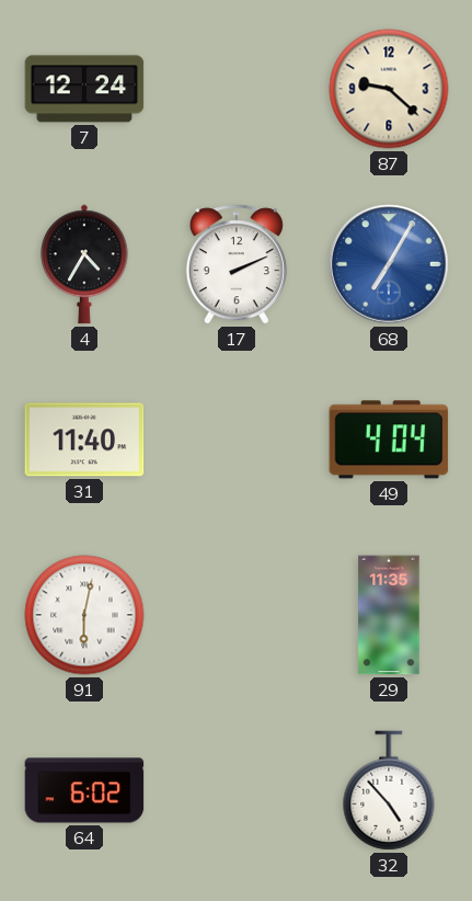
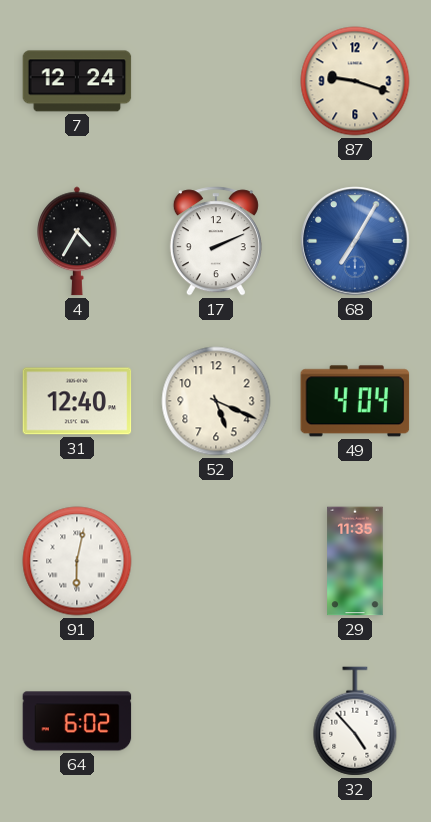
87: 9:22 -> 9:18 (355, 81)
31: 11:40 -> 12:40 (77, 401)
52: none -> 5:19 (216, 401)
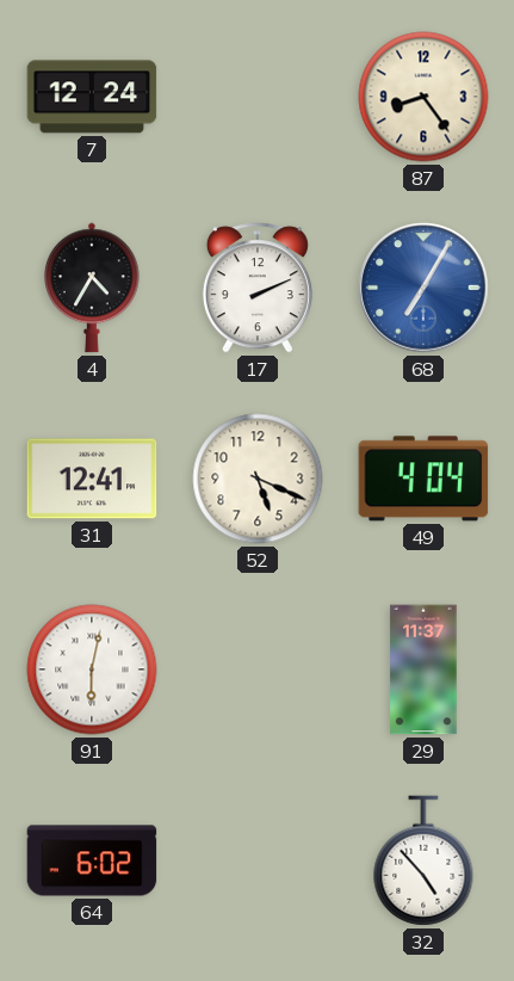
87: 9:18 -> 8:24 (423, 97)
31: 12:40 -> 12:41 (92, 479)
29: 11:35 -> 11:37 (423, 670)
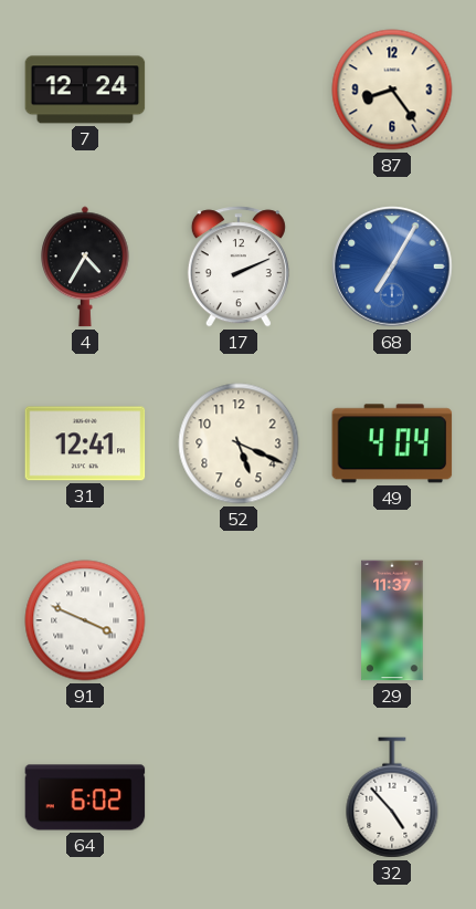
91: 6:02 -> 3:49 (85, 620)
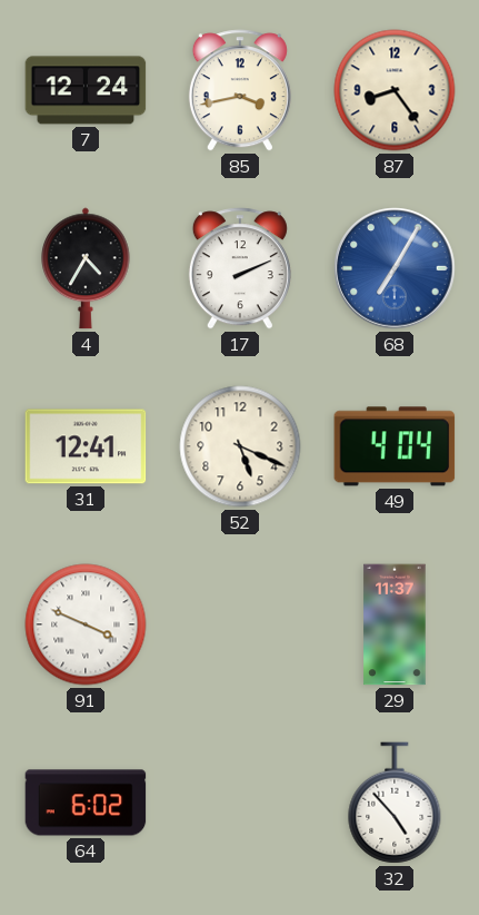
85: none -> 3:43 (240, 90)
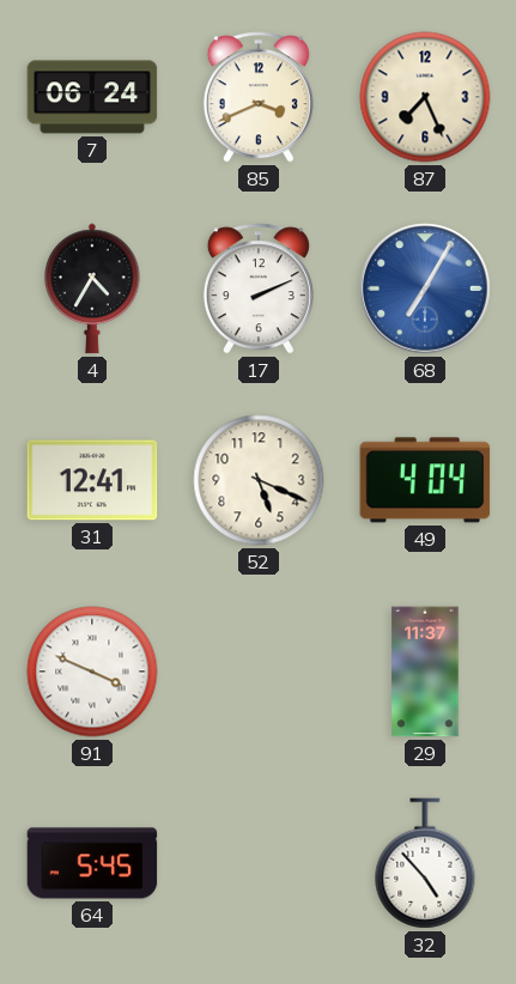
7: 12:24 -> 06:24 (92, 97)
85: 3:43 -> 3:41 (259, 97)
87: 8:24 -> 7:26 (425, 97)
64: 6:02 -> 5:45 (92, 863)
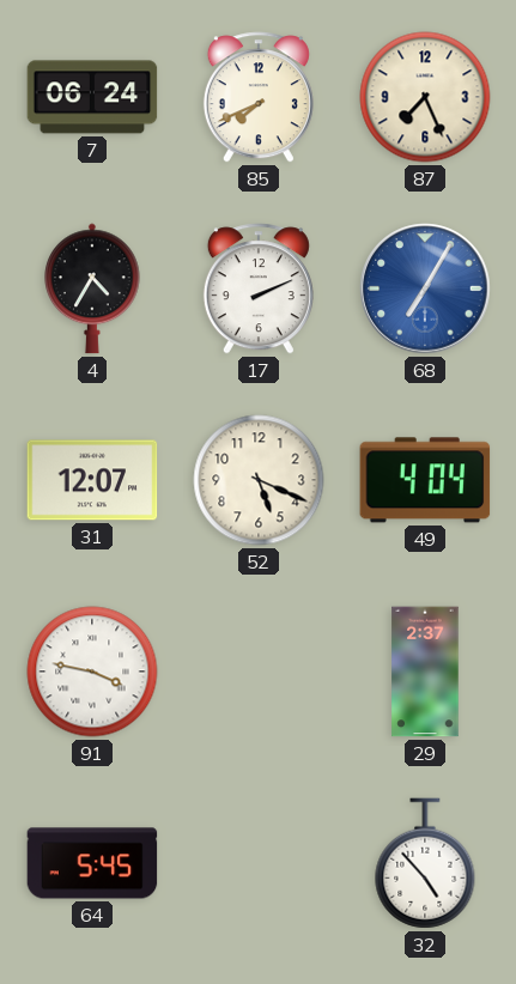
85: 3:41 -> 7:41 (259, 97)
31: 12:41 -> 12:07 (92, 480)
91: 3:49 -> 3:47 (92, 672)
29: 11:37 -> 2:37 (425, 672)
